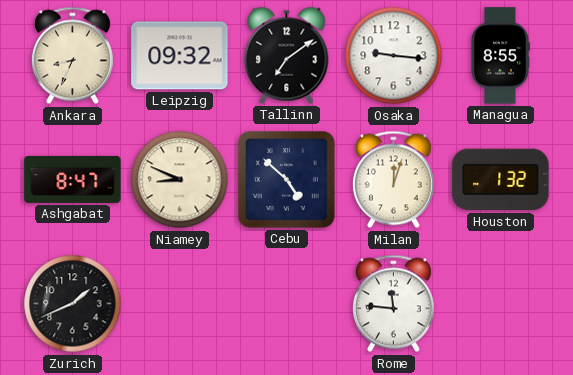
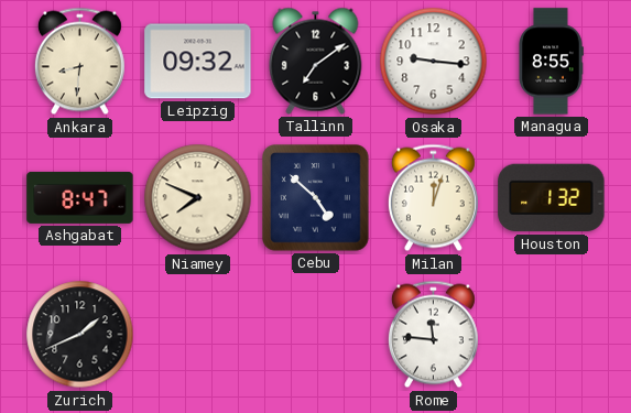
Ankara: 8:34 -> 8:31 (79, 62)
Niamey: 8:49 -> 7:49 (198, 198)
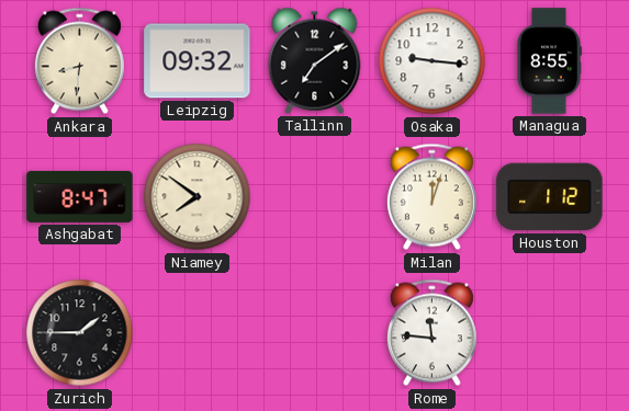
Niamey: 7:49 -> 7:51 (198, 197)
Cebu: 4:52 -> none (316, 198)
Houston: 1:32 -> 1:12 (550, 197)
Zurich: 1:41 -> 1:45 (80, 333)
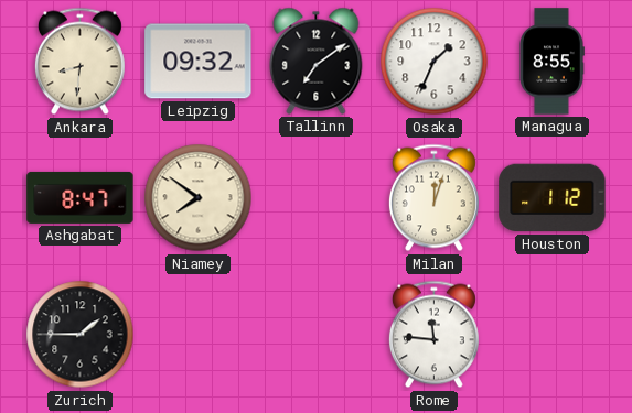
Osaka: 9:16 -> 1:34 (435, 62)
